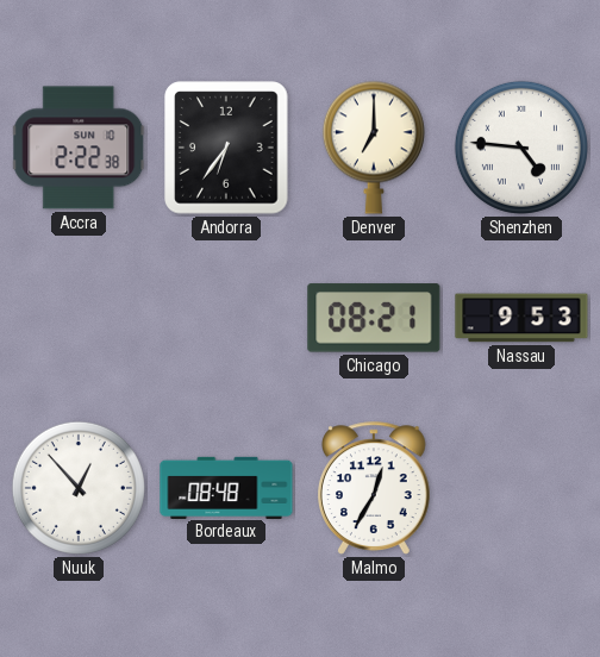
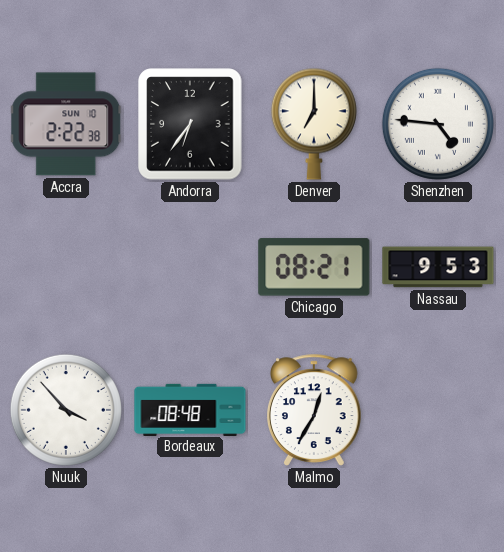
Nuuk: 12:53 -> 3:53 (66, 410)
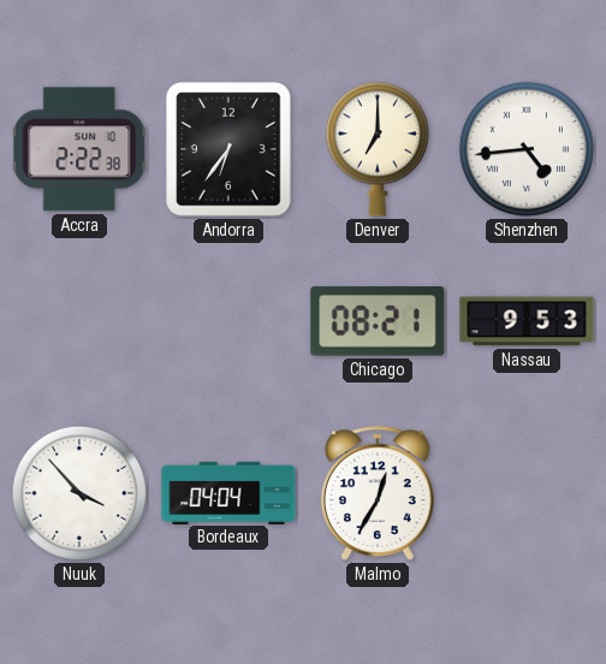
Shenzhen: 4:46 -> 4:44 (527, 149)
Bordeaux: 08:48 -> 04:04 (228, 492)
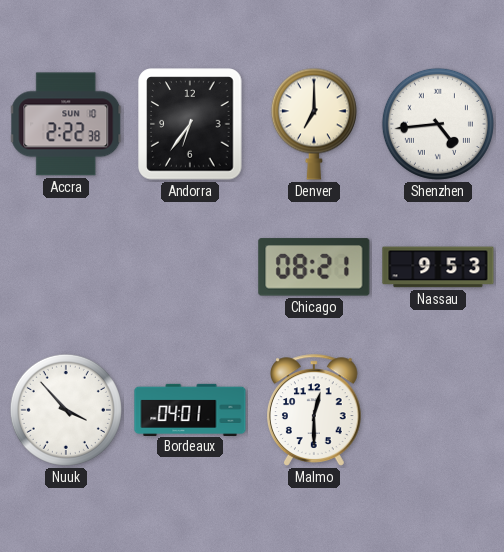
Bordeaux: 04:04 -> 04:01 (190, 409)
Malmo: 12:35 -> 12:30 (315, 410)
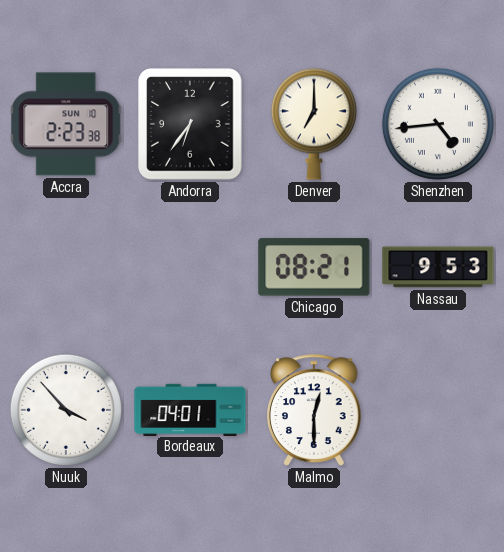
Accra: 2:22 -> 2:23 (67, 124)
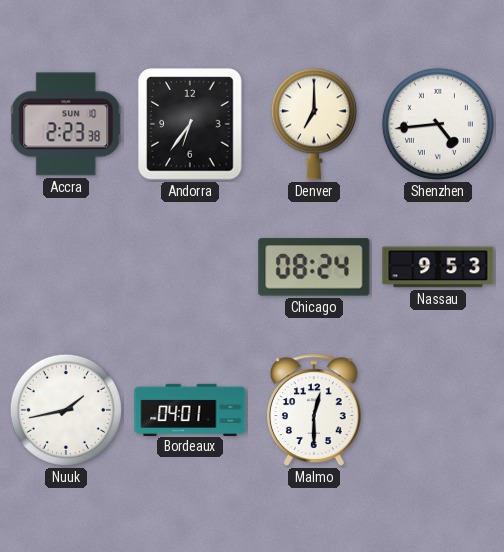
Chicago: 08:21 -> 08:24 (314, 267)
Nuuk: 3:53 -> 1:43 (66, 410)
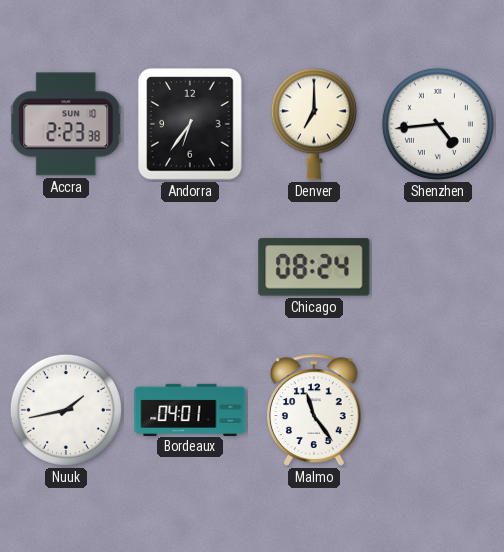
Nassau: 9:53 -> none (438, 267)
Malmo: 12:30 -> 11:24 (315, 410)
